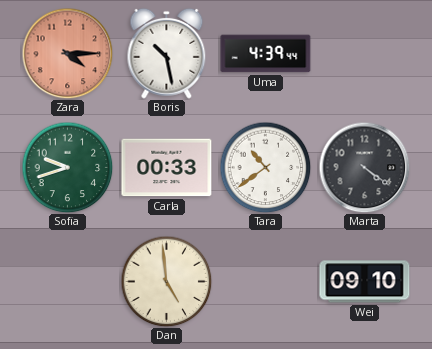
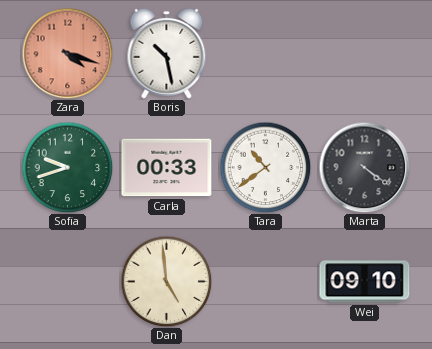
Zara: 4:15 -> 4:18 (67, 53)
Uma: 4:39 -> none (266, 54)
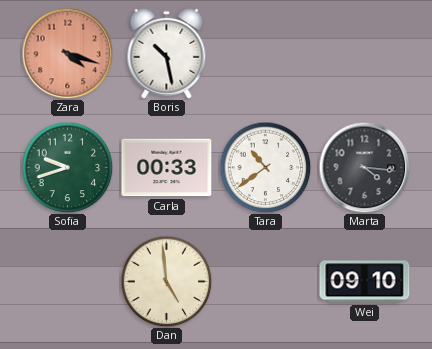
Marta: 4:21 -> 4:16 (364, 167)
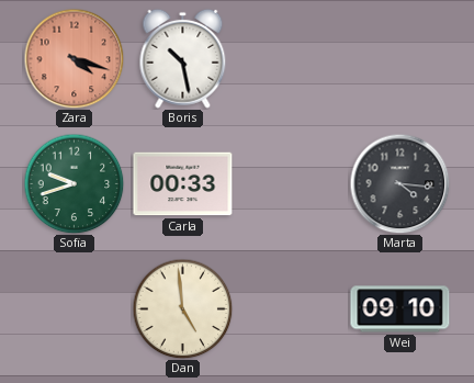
Tara: 10:39 -> none (265, 167)
